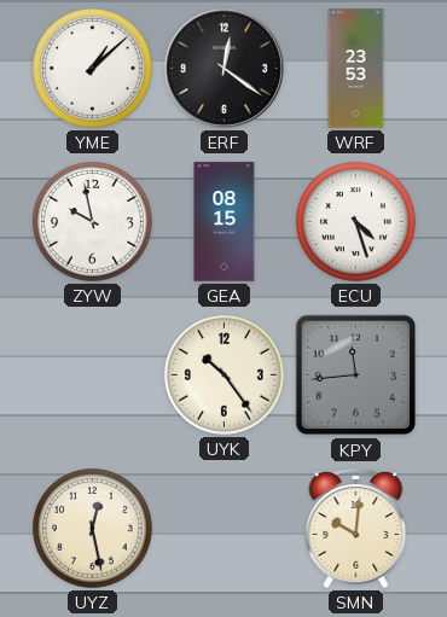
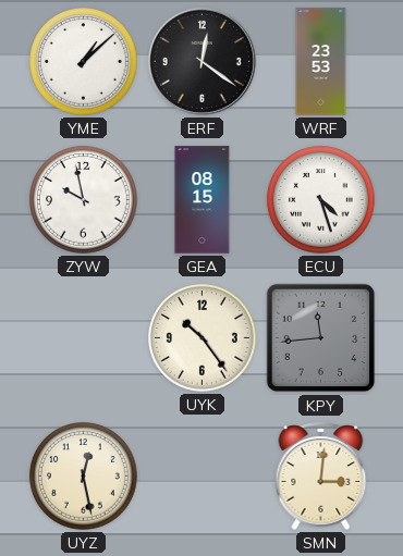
SMN: 10:01 -> 3:01 (321, 475)
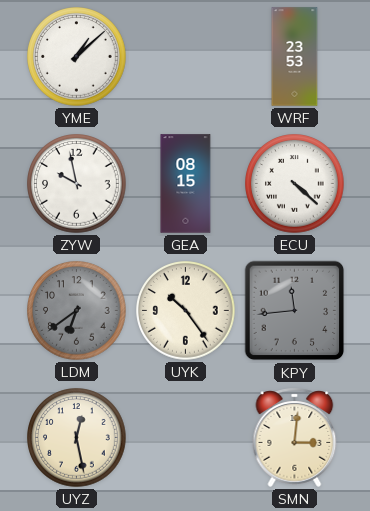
ERF: 12:21 -> none (201, 61)
ECU: 4:27 -> 4:22 (295, 184)
LDM: none -> 6:39 (77, 311)
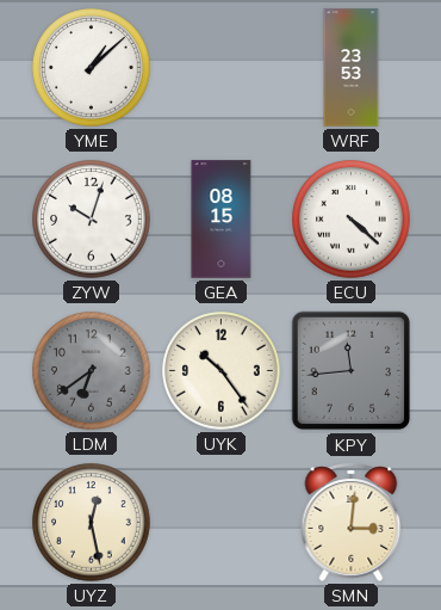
ZYW: 9:58 -> 10:03 (92, 220)
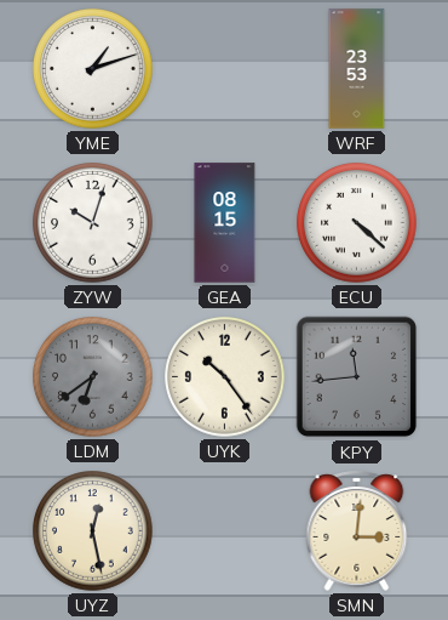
YME: 1:08 -> 1:12 (93, 69)
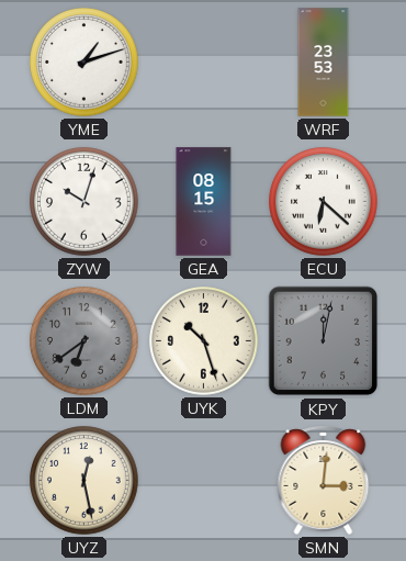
ECU: 4:22 -> 6:22 (324, 202)
UYK: 10:24 -> 10:27 (204, 341)
KPY: 11:44 -> 12:02 (324, 341)
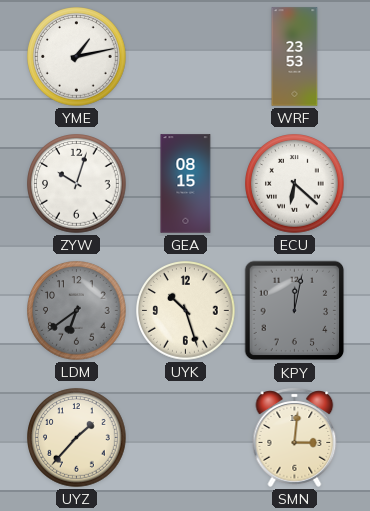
YME: 1:12 -> 1:13 (77, 57)
UYZ: 12:28 -> 1:37 (77, 438)
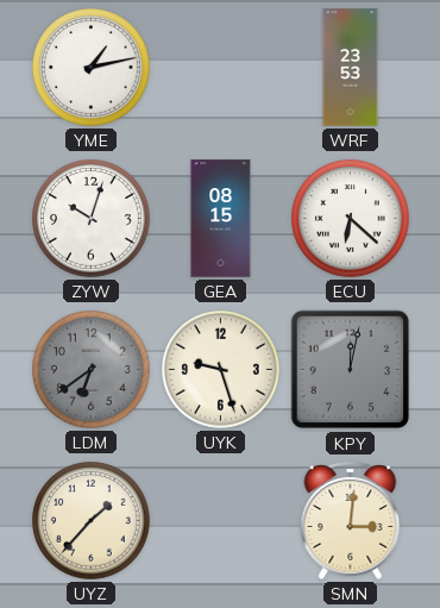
UYK: 10:27 -> 9:27 (221, 370)
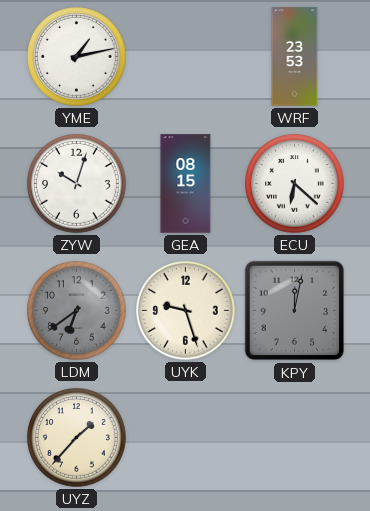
SMN: 3:01 -> none (351, 520)
